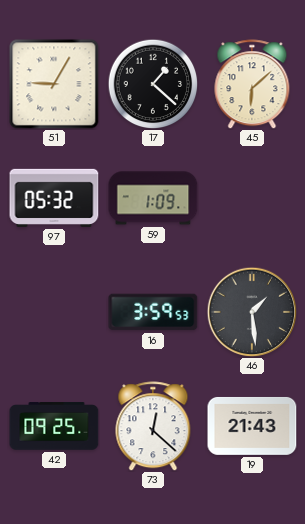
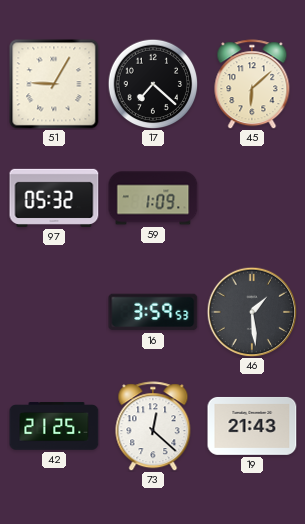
17: 1:22 -> 7:22 (153, 84)
42: 09:25 -> 21:25 (54, 426)
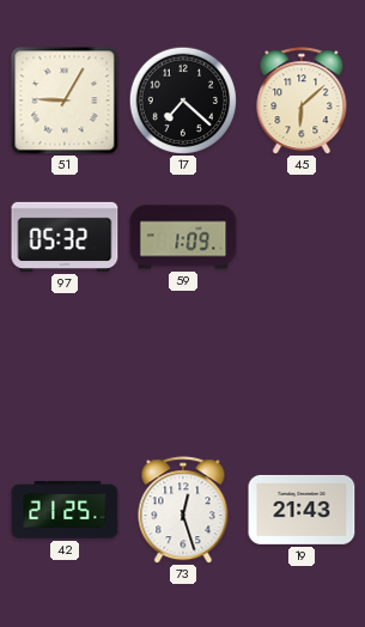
16: 3:59 -> none (153, 312)
46: 1:29 -> none (252, 312)
73: 12:22 -> 12:27 (183, 510)
